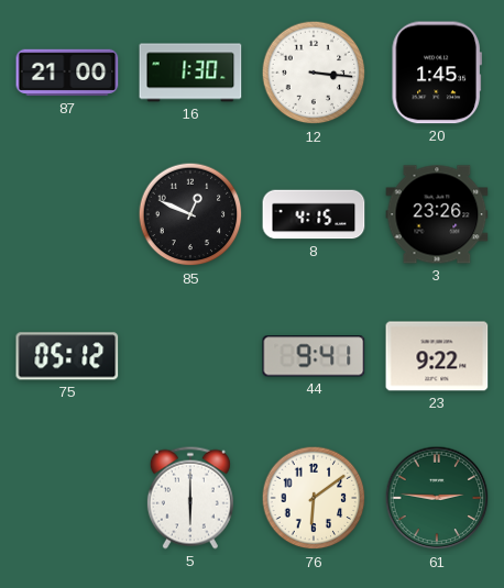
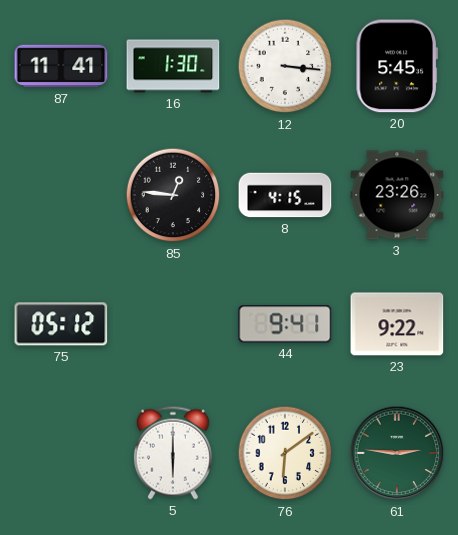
87: 21:00 -> 11:41 (61, 66)
20: 1:45 -> 5:45 (397, 66)
85: 12:49 -> 12:46 (173, 195)
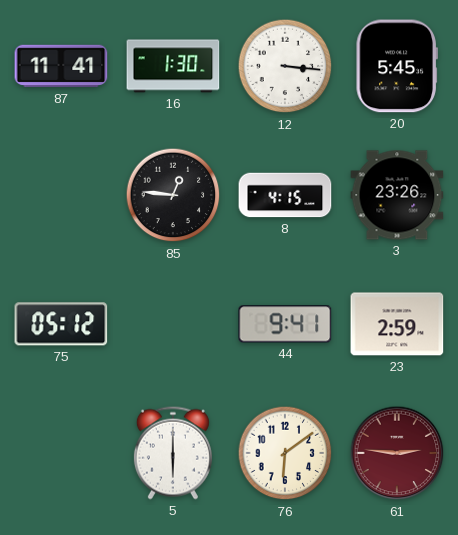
23: 9:22 -> 2:59 (397, 324)
61 dial: green -> burgundy (397, 453)
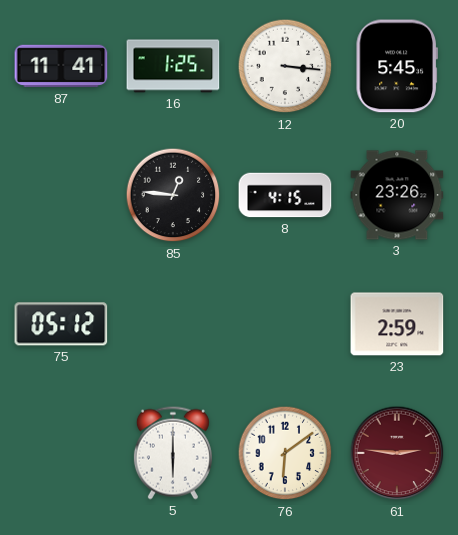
16: 1:30 -> 1:25 (173, 66)
44: 9:41 -> none (285, 324)
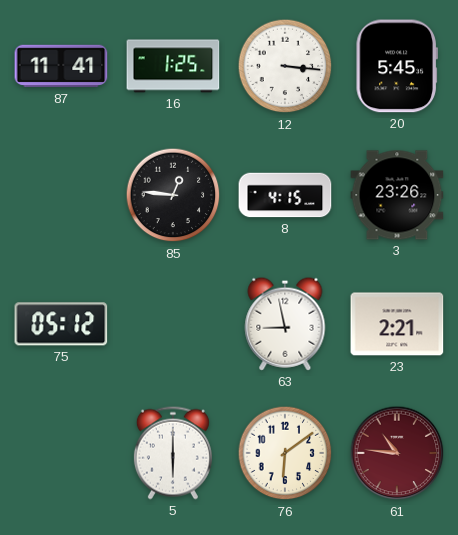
63: none -> 8:58 (285, 324)
23: 2:59 -> 2:21 (397, 324)
61: 2:46 -> 10:46 (397, 453)
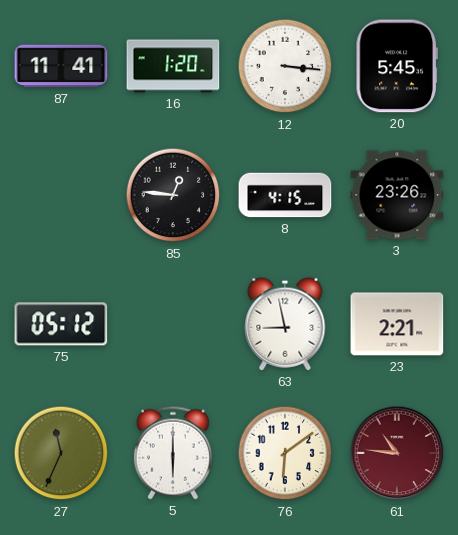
16: 1:25 -> 1:20 (173, 66)
27: none -> 11:34 (61, 453)
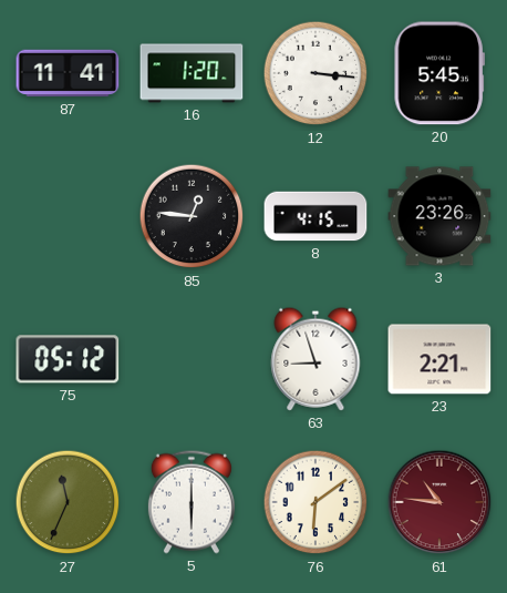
63: 8:58 -> 8:57 (315, 359)
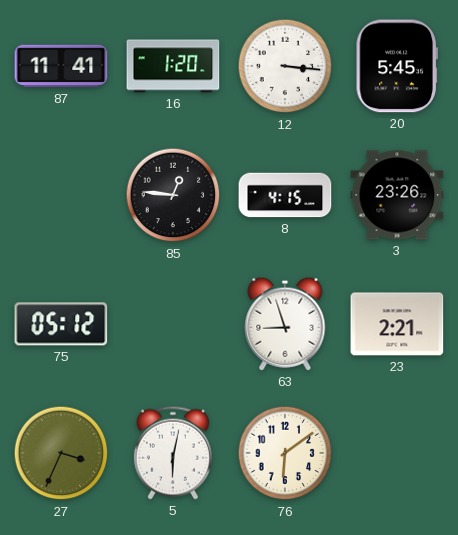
27: 11:34 -> 3:34 (61, 453)
5: 6:00 -> 6:02 (173, 453)
61: 10:46 -> none (439, 502)
